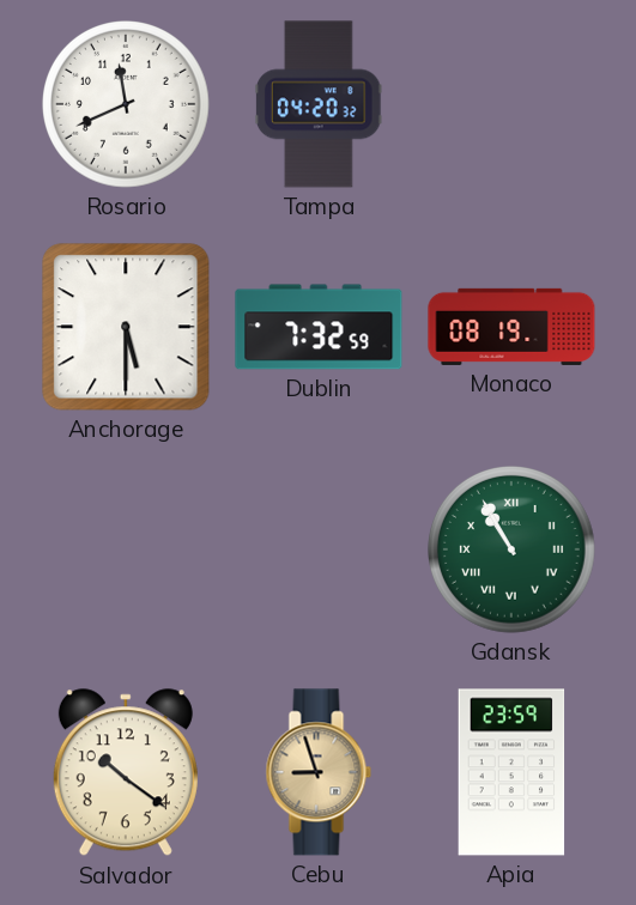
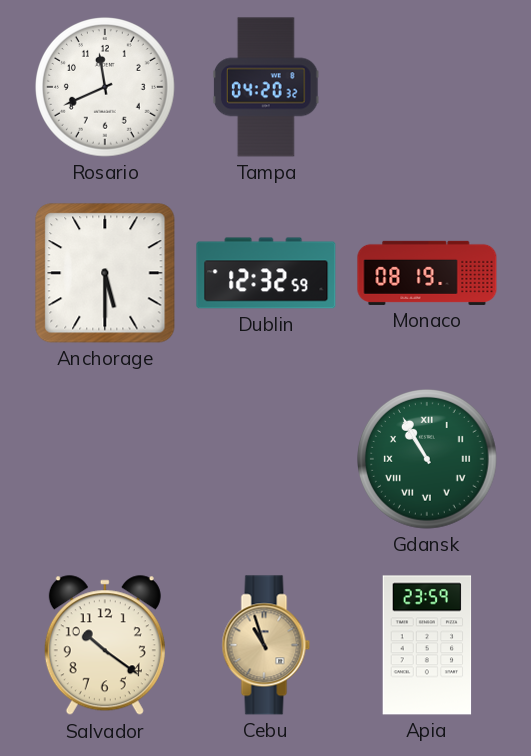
Dublin: 7:32 -> 12:32 (266, 273)
Cebu: 8:57 -> 10:57 (266, 645)
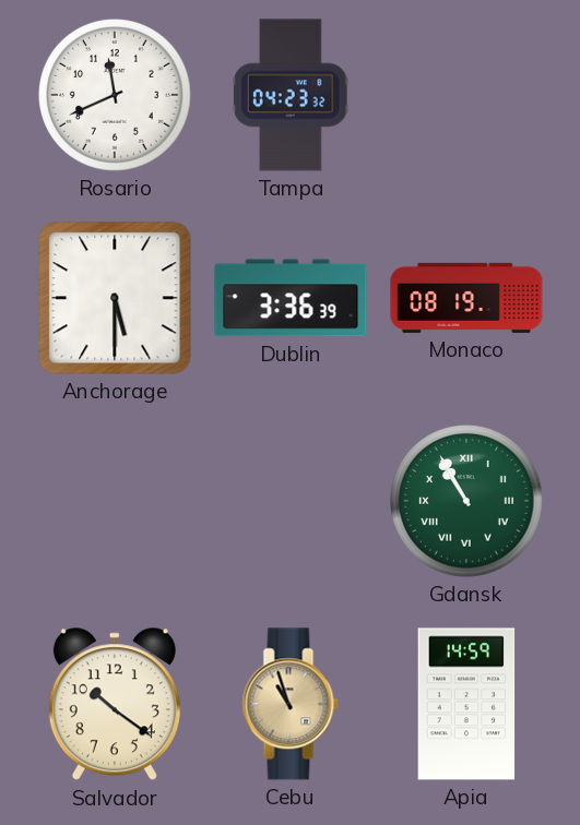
Tampa: 04:20 -> 04:23 (291, 95)
Dublin: 12:32 -> 3:36 (291, 298)
Apia: 23:59 -> 14:59 (466, 704)
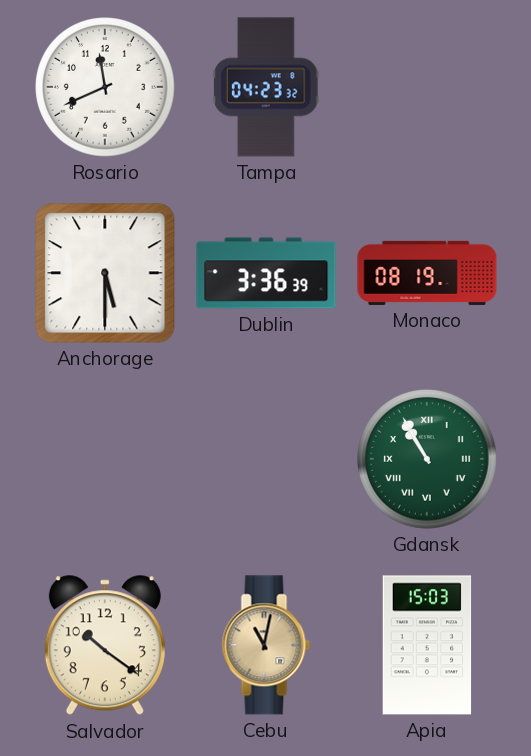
Cebu: 10:57 -> 11:02 (266, 645)
Apia: 14:59 -> 15:03 (427, 645)
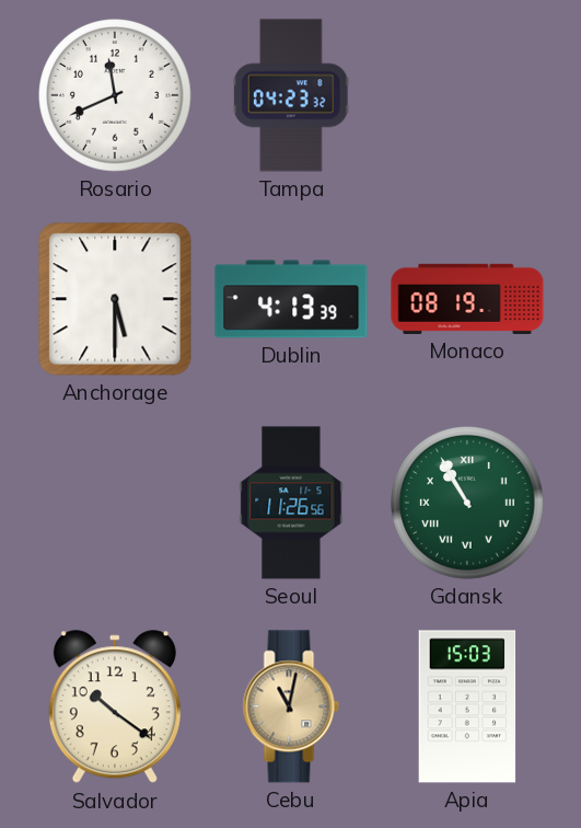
Dublin: 3:36 -> 4:13 (291, 299)
Seoul: none -> 11:26 (291, 503)
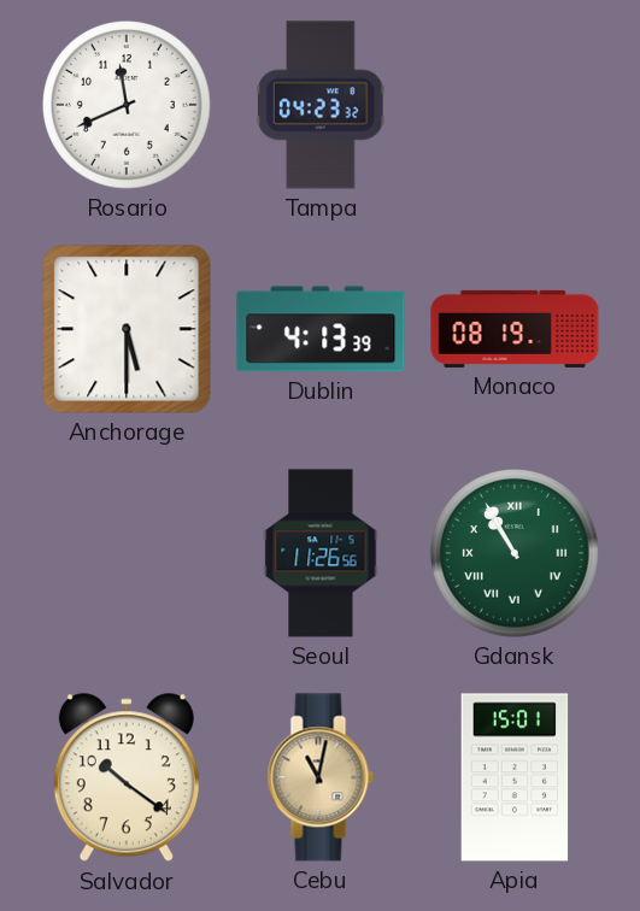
Apia: 15:03 -> 15:01 (515, 777)
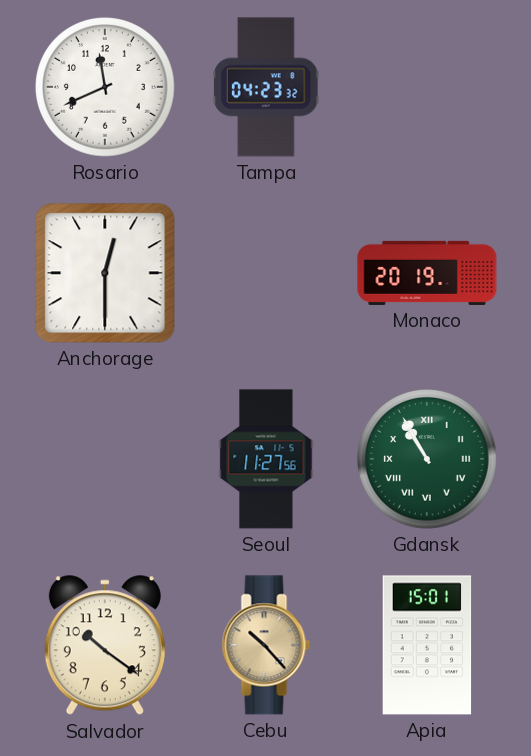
Anchorage: 5:30 -> 12:30 (105, 273)
Dublin: 4:13 -> none (321, 329)
Monaco: 08:19 -> 20:19 (427, 273)
Seoul: 11:26 -> 11:27 (266, 459)
Cebu: 11:02 -> 10:23 (266, 645)
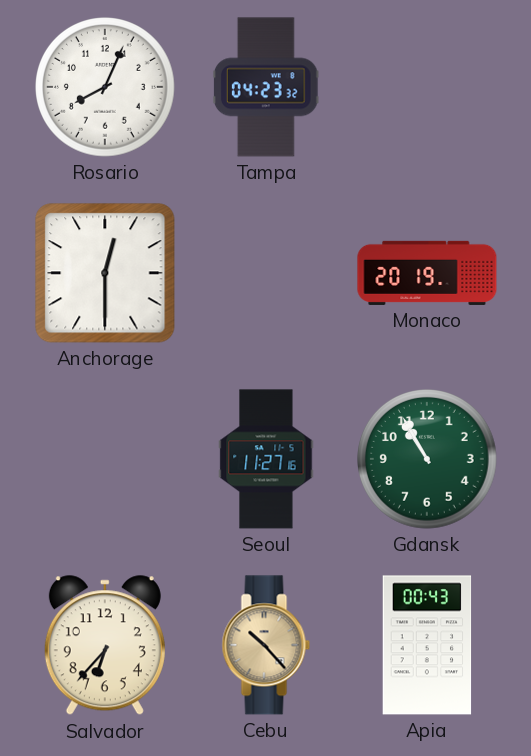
Rosario: 11:41 -> 8:04 (106, 88)
Seoul: 11:27:56 -> 11:27:16 (266, 459)
Gdansk numerals: Roman -> Arabic (428, 460)
Salvador: 10:21 -> 6:37 (105, 646)
Apia: 15:01 -> 00:43 (427, 645)
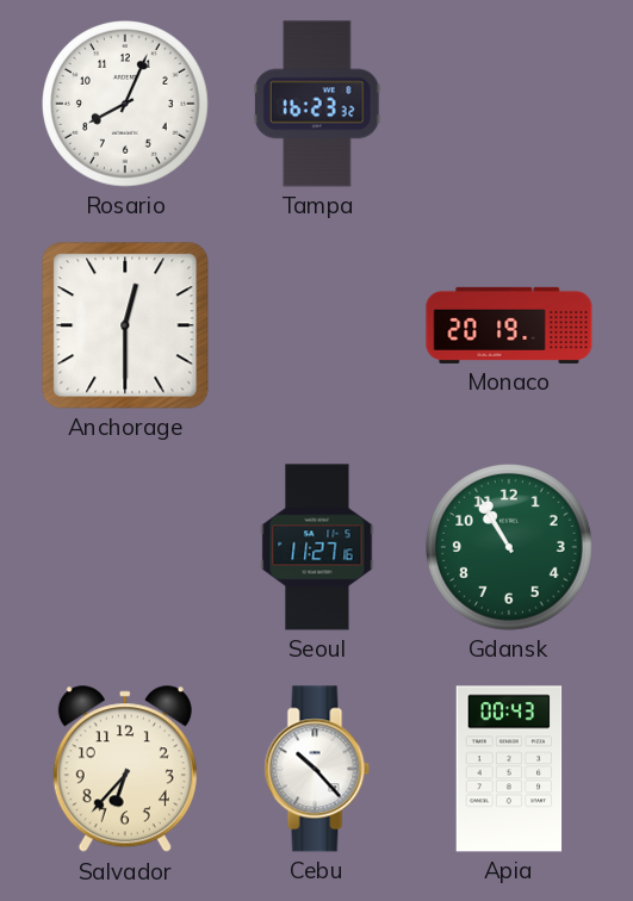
Tampa: 04:23 -> 16:23 (317, 104)
Cebu dial: champagne -> white (317, 769)
